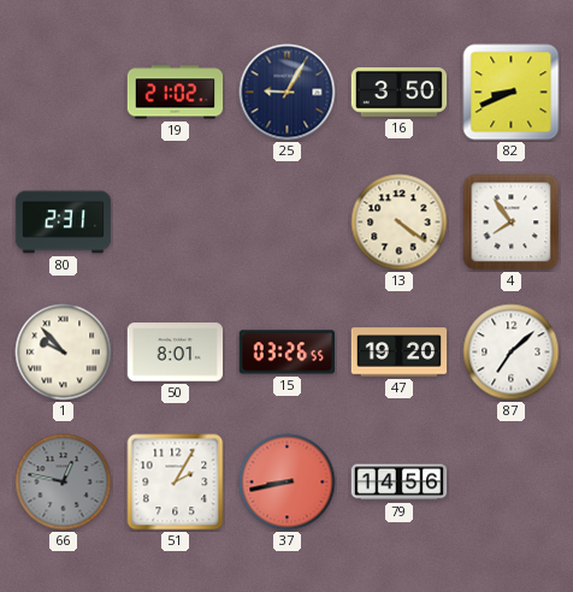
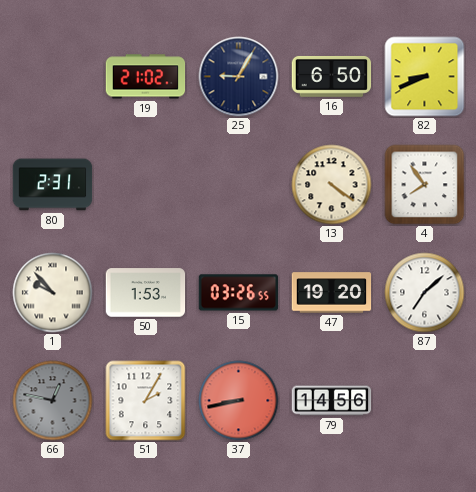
16: 3:50 -> 6:50 (332, 76)
50: 8:01 -> 1:53 (146, 293)
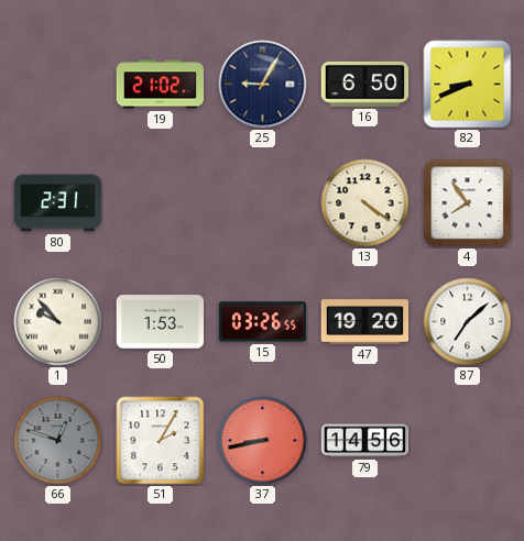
66: 12:47 -> 12:48 (58, 441)
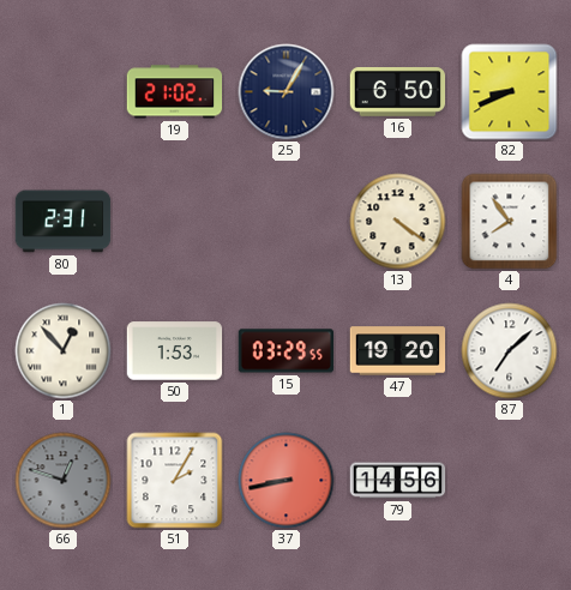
1: 9:53 -> 12:53 (64, 351)
15: 03:26 -> 03:29 (287, 351)
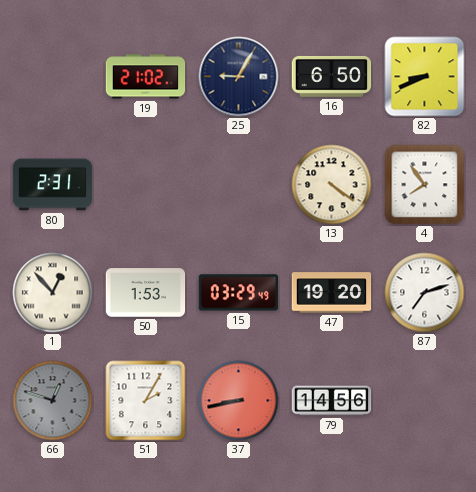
15: 03:29:55 -> 03:29:49 (239, 293)
87: 7:08 -> 7:12 (425, 293)
